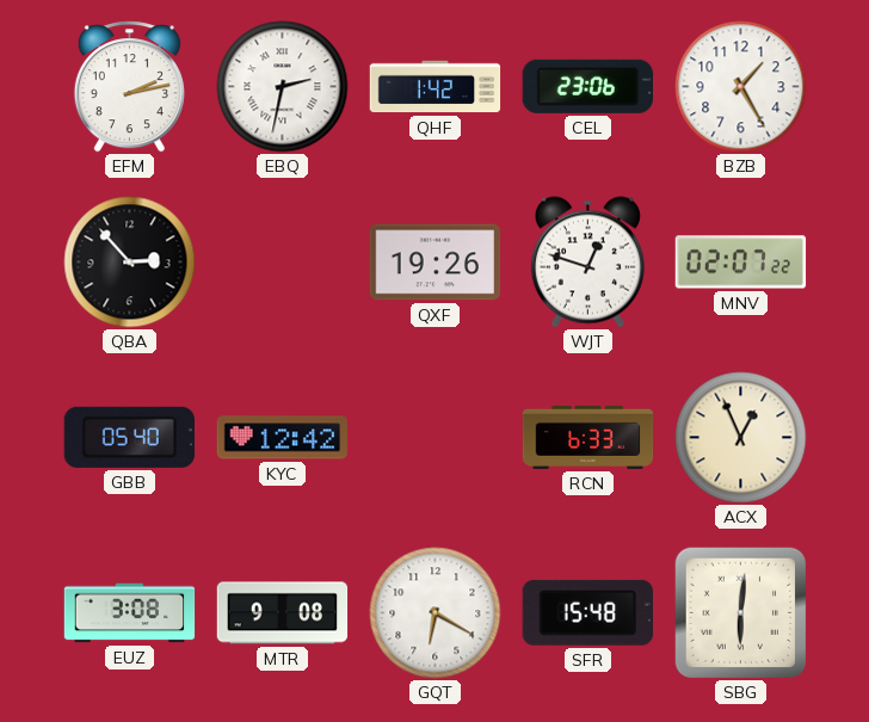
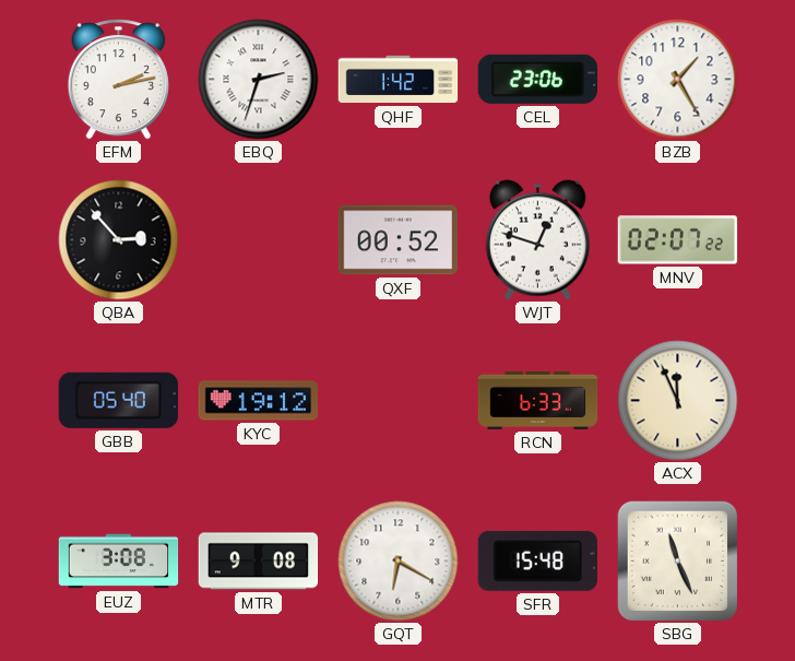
EBQ: 2:32 -> 2:33 (259, 80)
QXF: 19:26 -> 00:52 (399, 240)
KYC: 12:42 -> 19:12 (259, 401)
ACX: 12:56 -> 11:56 (678, 401)
SBG: 6:01 -> 11:26 (678, 562)
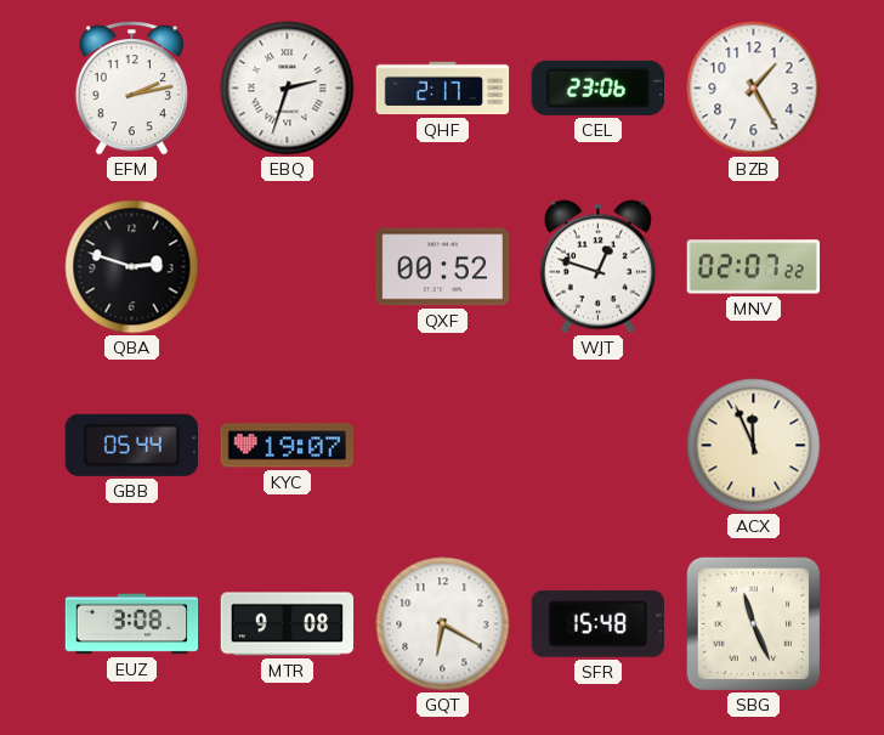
QHF: 1:42 -> 2:17 (443, 89)
QBA: 2:53 -> 2:48 (132, 267)
GBB: 05:40 -> 05:44 (131, 445)
KYC: 19:12 -> 19:07 (288, 446)
RCN: 6:33 -> none (538, 400)
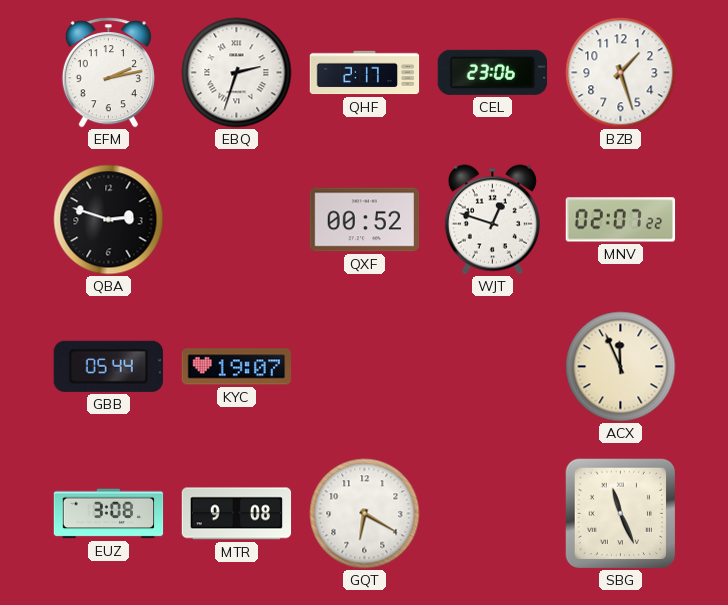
BZB: 1:25 -> 1:27 (621, 73)
SFR: 15:48 -> none (597, 623)
